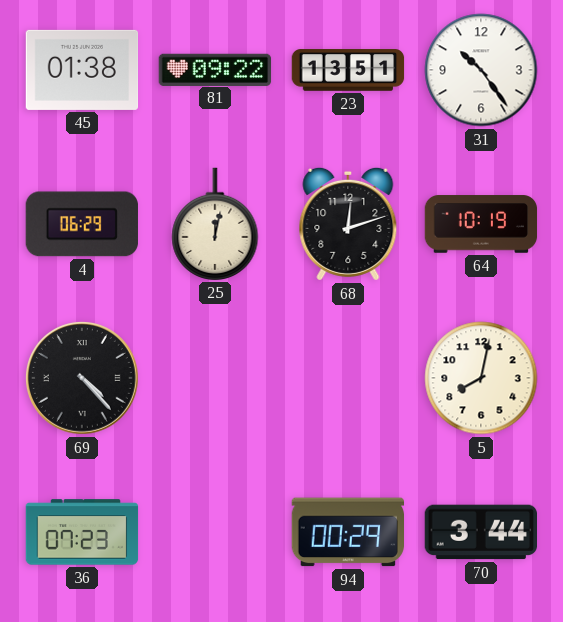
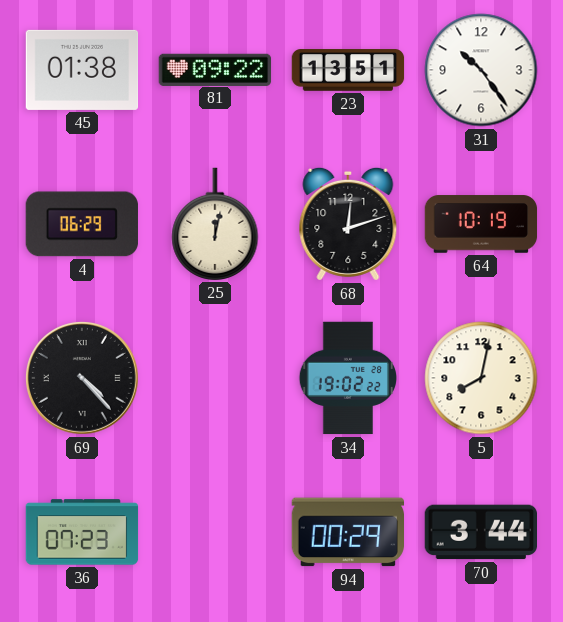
34: none -> 19:02 (347, 378)
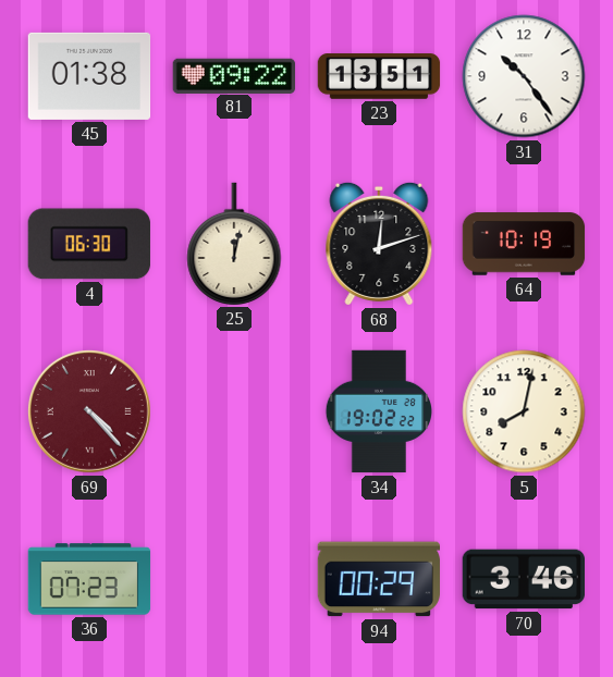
4: 06:29 -> 06:30 (88, 244)
69 dial: black -> burgundy (89, 411)
70: 3:44 -> 3:46 (523, 579)
